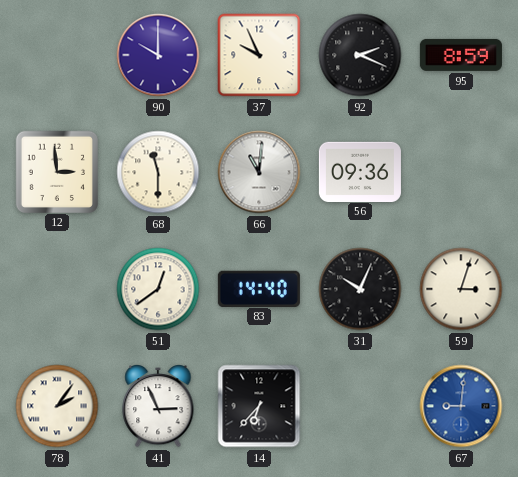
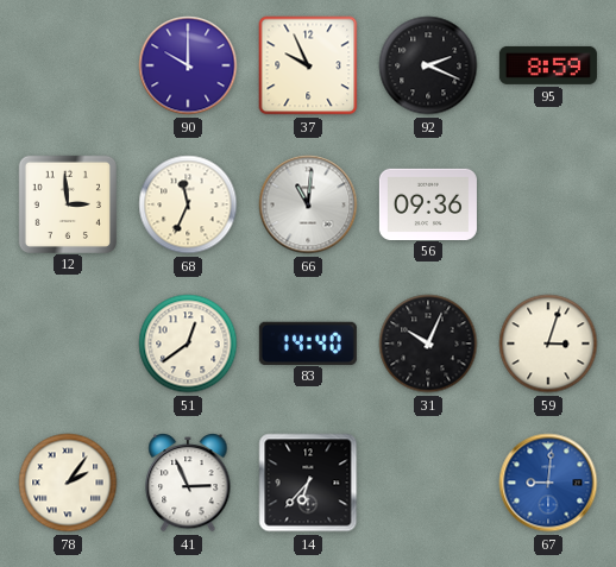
68: 11:30 -> 11:34 (188, 204)
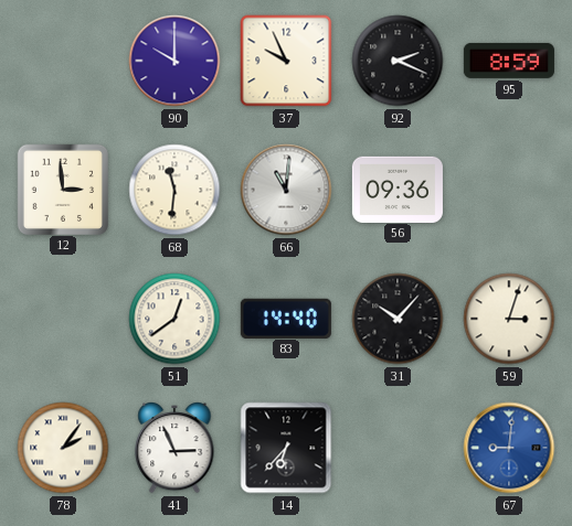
68: 11:34 -> 11:31 (174, 190)
31: 10:04 -> 10:07 (398, 319)
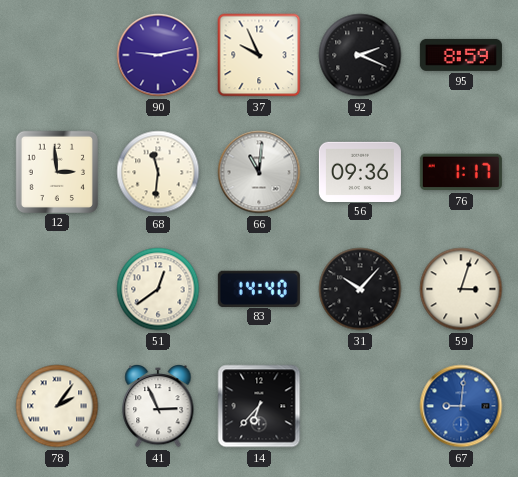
90: 10:00 -> 9:13 (158, 55)
76: none -> 1:17 (461, 172)
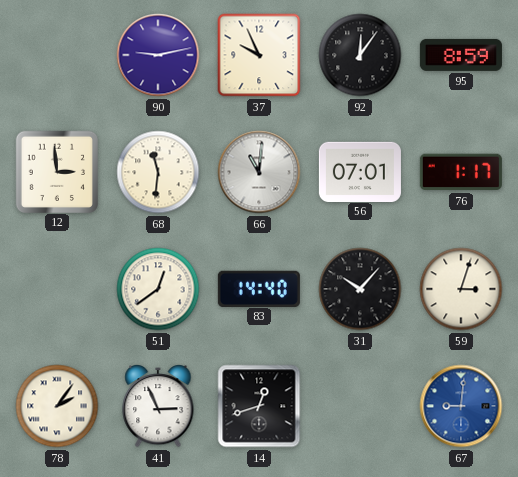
92: 2:19 -> 12:06 (360, 55)
56: 09:36 -> 07:01 (360, 171)
14: 6:37 -> 12:42 (259, 406)
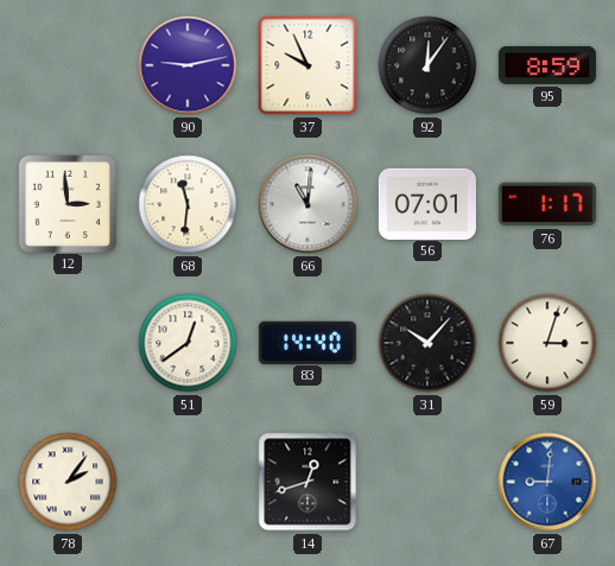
41: 2:56 -> none (158, 406)
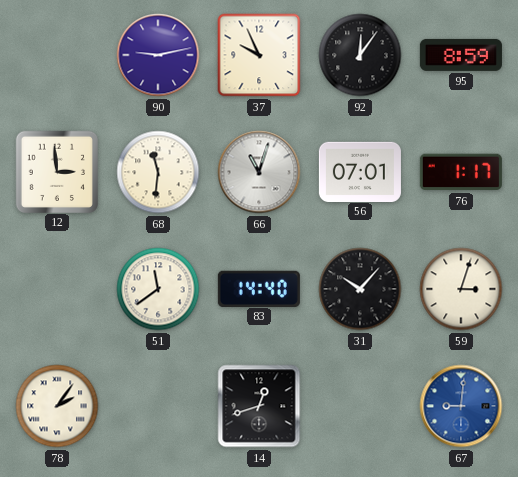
66: 11:01 -> 11:03 (259, 172)
51: 12:39 -> 11:39 (158, 289)
